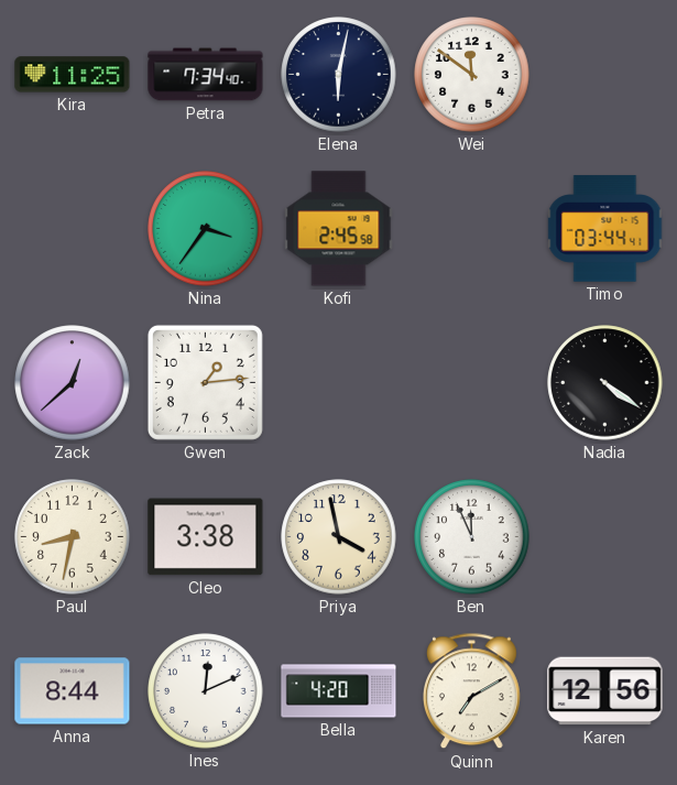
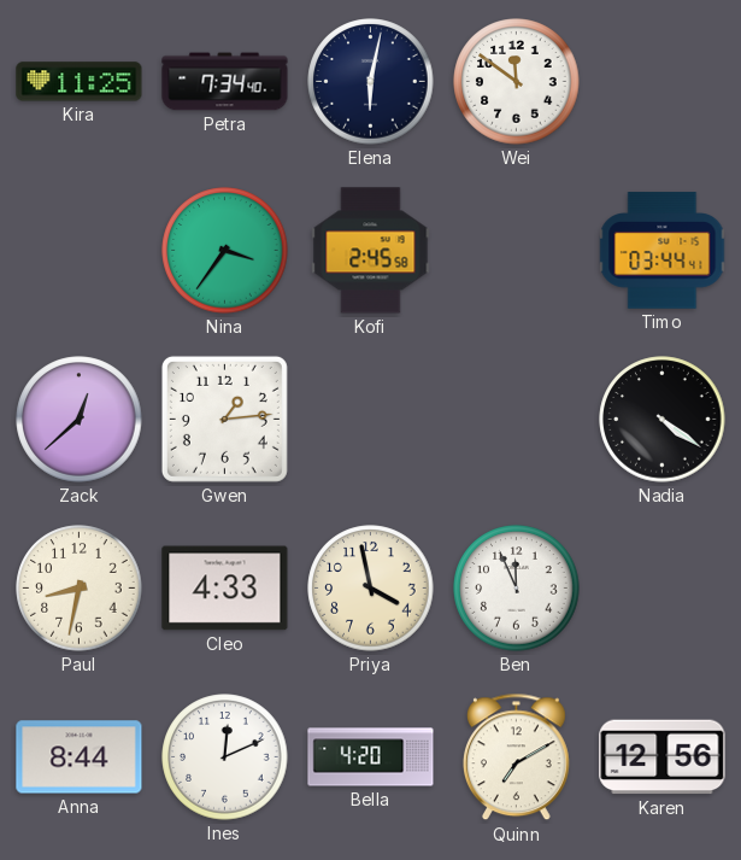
Cleo: 3:38 -> 4:33 (225, 589)
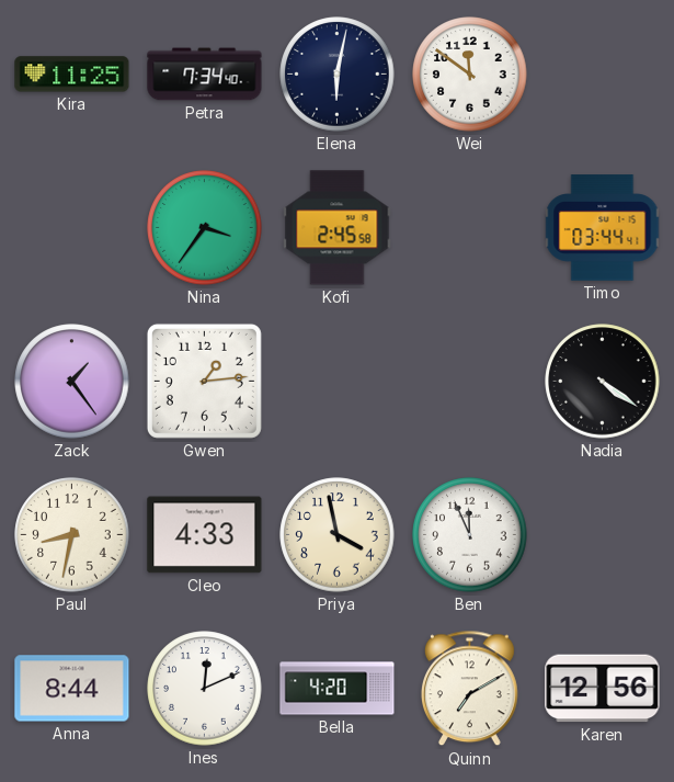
Zack: 12:38 -> 1:24 (72, 382)
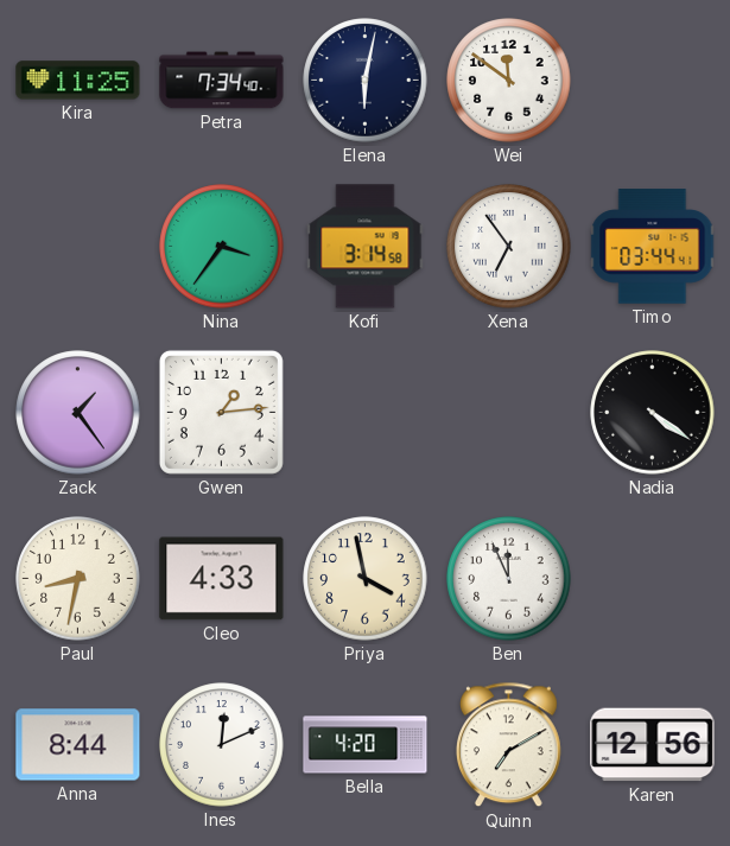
Kofi: 2:45 -> 3:14 (366, 247)
Xena: none -> 6:54 (509, 247)
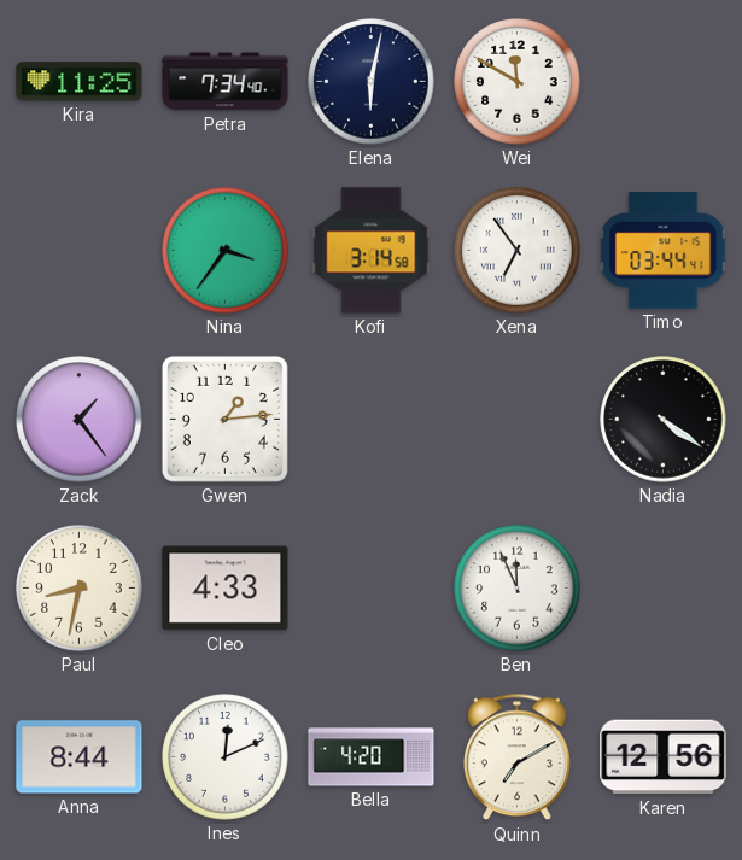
Wei: 11:51 -> 11:50 (518, 82)
Priya: 3:58 -> none (366, 579)
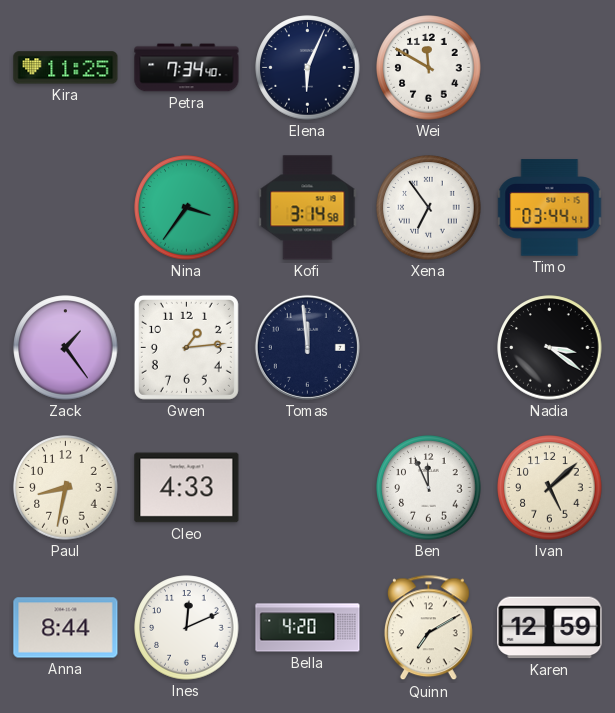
Elena: 6:02 -> 6:04 (308, 68)
Tomas: none -> 11:59 (307, 347)
Nadia: 4:21 -> 3:21 (550, 348)
Ivan: none -> 5:08 (550, 488)
Karen: 12:56 -> 12:59 (550, 628)
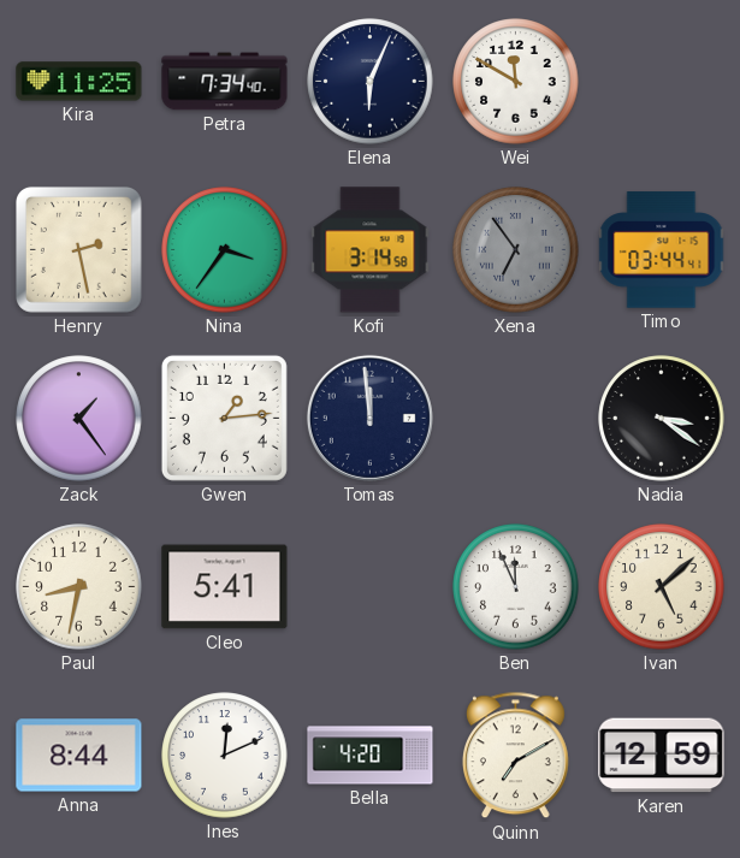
Henry: none -> 2:28 (78, 249)
Xena dial: white -> grey (516, 250)
Cleo: 4:33 -> 5:41 (225, 587)
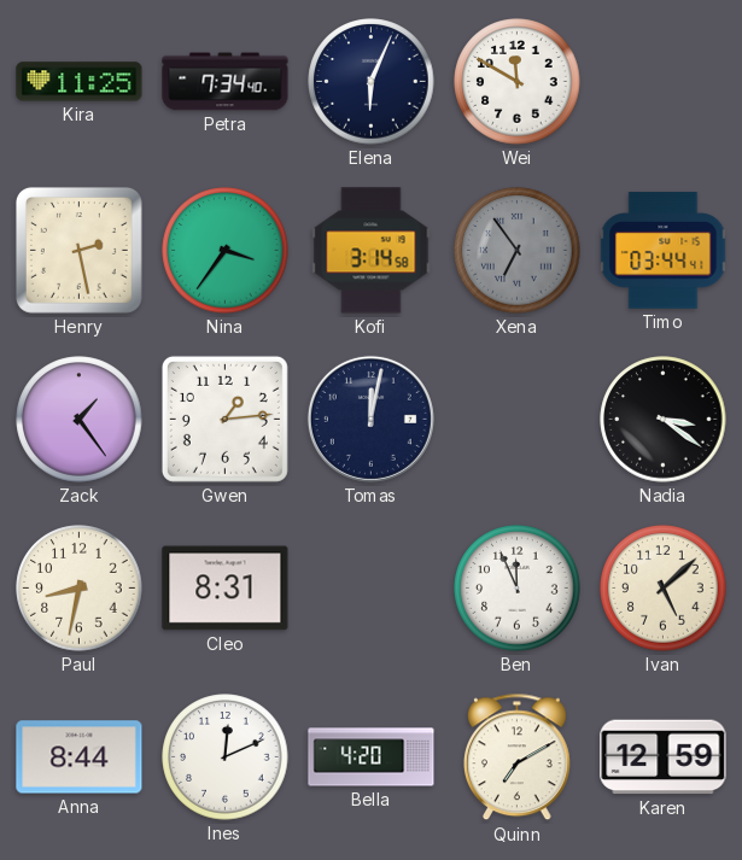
Tomas: 11:59 -> 12:02 (370, 419)
Cleo: 5:41 -> 8:31 (226, 589)
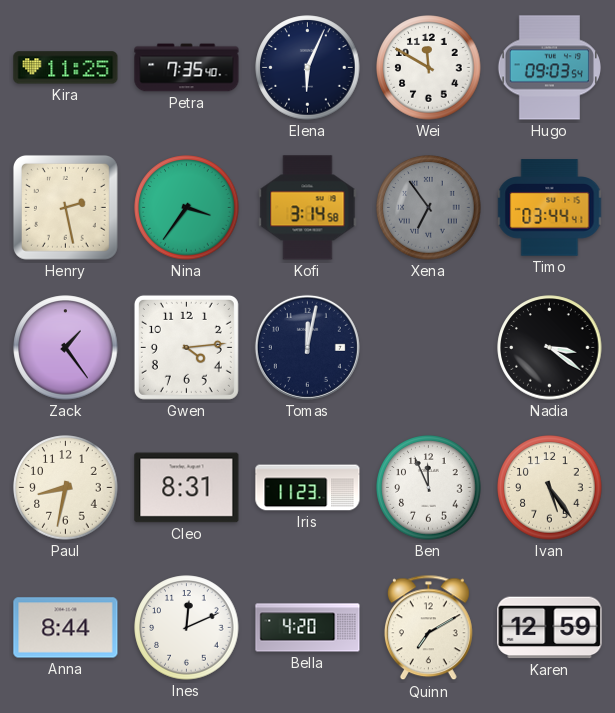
Petra: 7:34 -> 7:35 (187, 68)
Hugo: none -> 09:03 (549, 68)
Gwen: 1:14 -> 4:14 (186, 347)
Iris: none -> 11:23 (308, 488)
Ivan: 5:08 -> 5:24 (550, 488)
